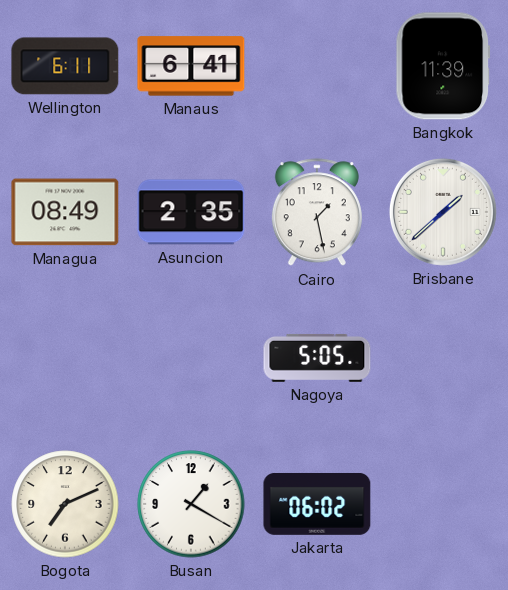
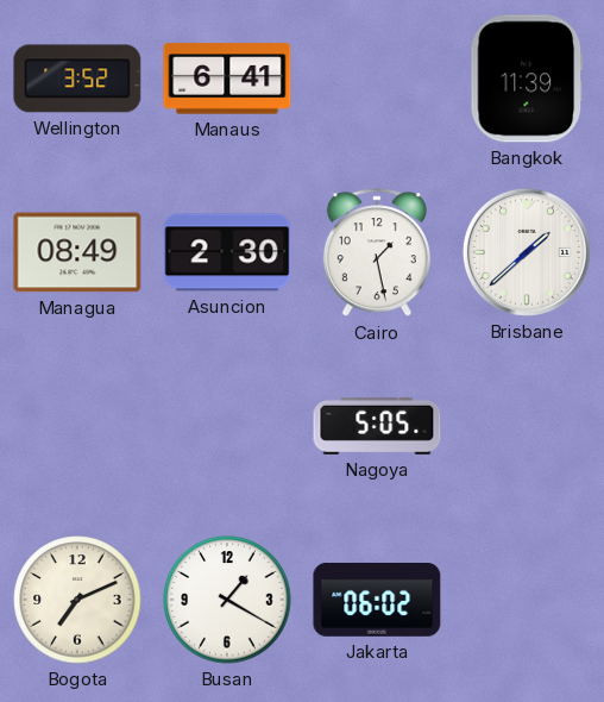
Wellington: 6:11 -> 3:52 (77, 79)
Asuncion: 2:35 -> 2:30 (227, 252)
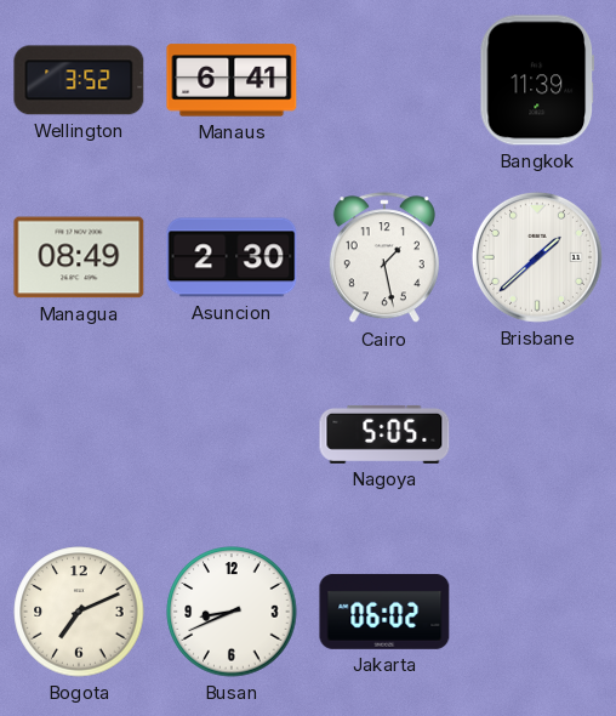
Busan: 1:20 -> 8:41 (232, 612)
